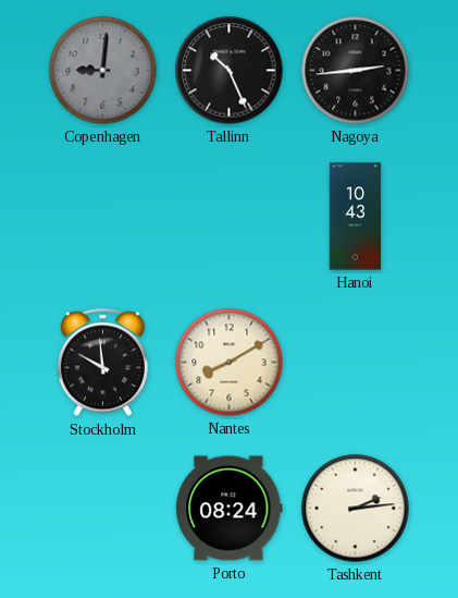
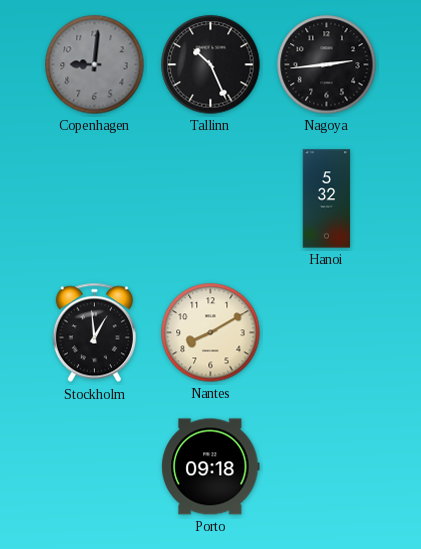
Hanoi: 10:43 -> 5:32 (327, 199)
Stockholm: 9:59 -> 12:59 (94, 333)
Porto: 08:24 -> 09:18 (211, 467)
Tashkent: 2:14 -> none (356, 509)
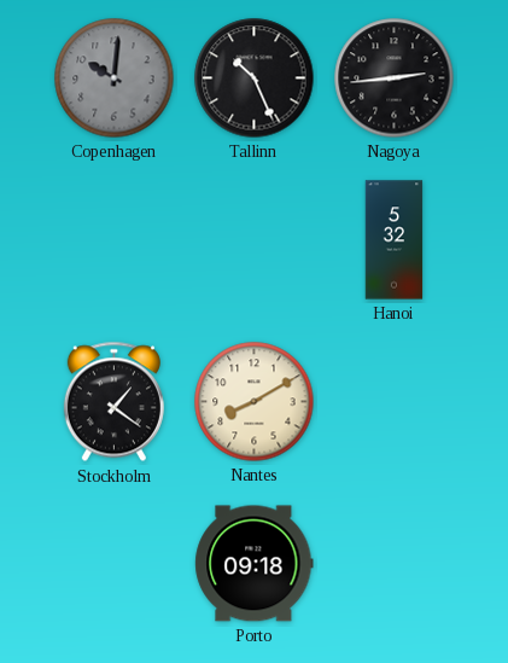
Copenhagen: 9:01 -> 10:01 (115, 78)
Stockholm: 12:59 -> 1:21 (113, 402)
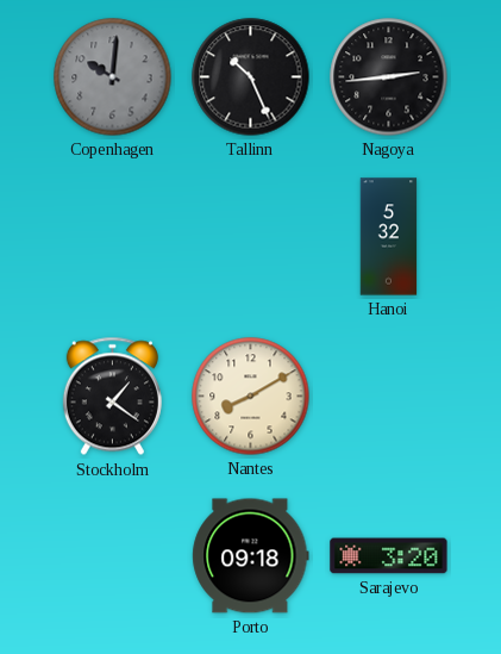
Sarajevo: none -> 3:20 (389, 556)
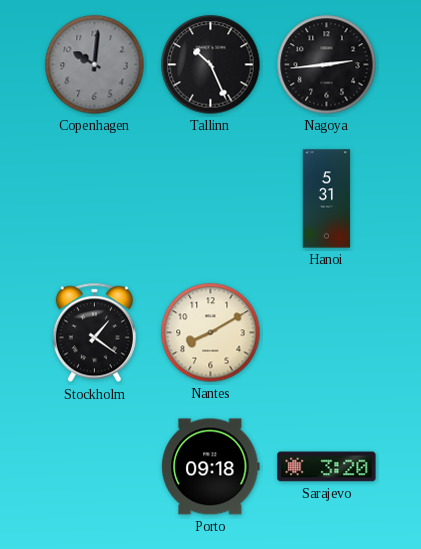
Hanoi: 5:32 -> 5:31 (327, 199)
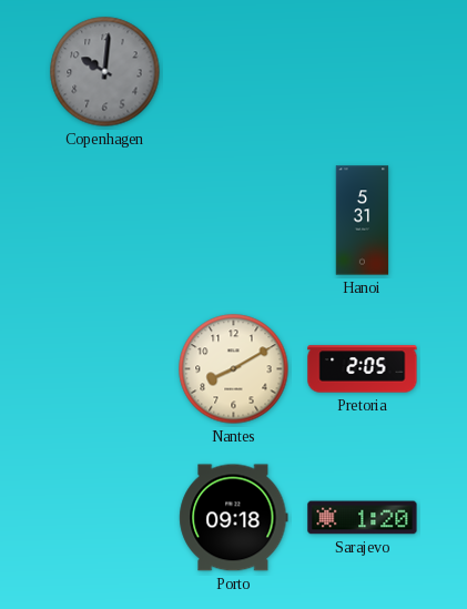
Tallinn: 10:26 -> none (211, 65)
Nagoya: 2:44 -> none (327, 65)
Stockholm: 1:21 -> none (94, 333)
Pretoria: none -> 2:05 (363, 369)
Sarajevo: 3:20 -> 1:20 (363, 518)
